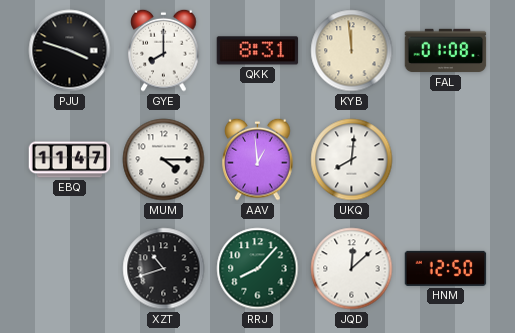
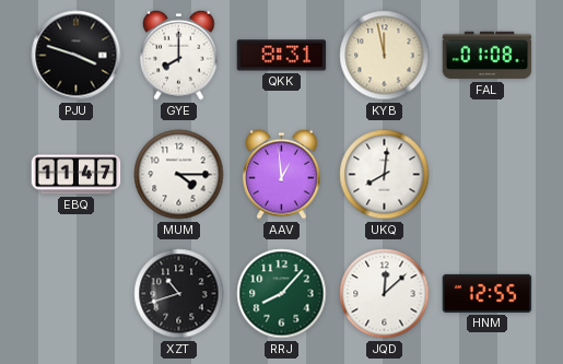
KYB: 11:59 -> 11:58 (385, 56)
HNM: 12:50 -> 12:55 (488, 293)
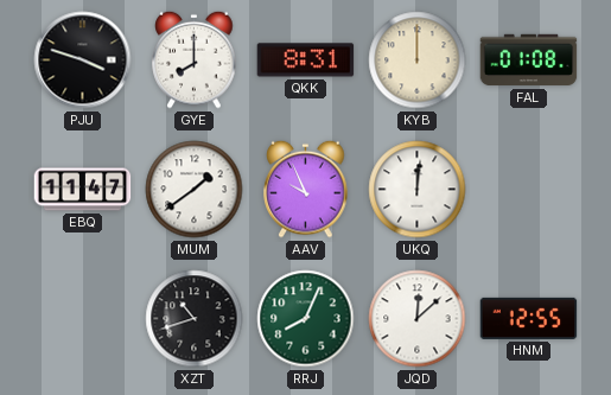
KYB: 11:58 -> 12:00 (418, 60)
MUM: 4:15 -> 1:39 (195, 190)
AAV: 12:59 -> 9:56 (306, 189)
UKQ: 8:01 -> 12:01 (418, 190)
RRJ: 8:07 -> 8:04 (306, 319)
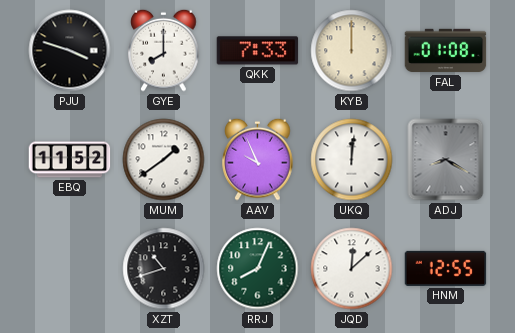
QKK: 8:31 -> 7:33 (258, 51)
EBQ: 11:47 -> 11:52 (70, 160)
ADJ: none -> 8:20 (446, 160)
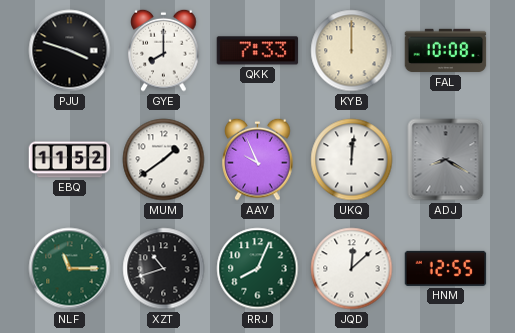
FAL: 01:08 -> 10:08 (446, 51)
NLF: none -> 11:15 (70, 269)
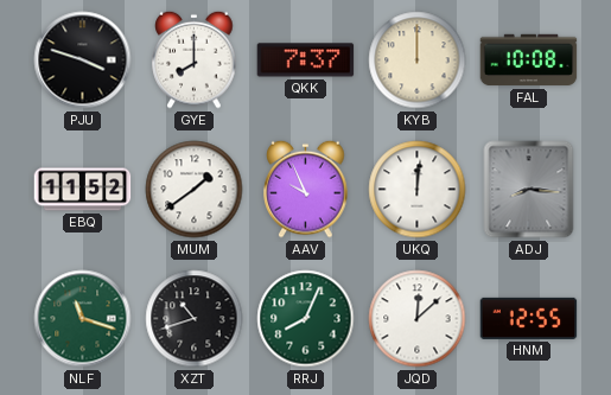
QKK: 7:33 -> 7:37 (306, 60)
ADJ: 8:20 -> 8:16 (529, 190)
NLF: 11:15 -> 11:18 (83, 319)
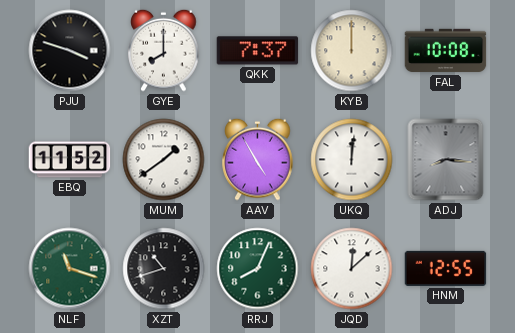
AAV: 9:56 -> 4:55 (258, 159)
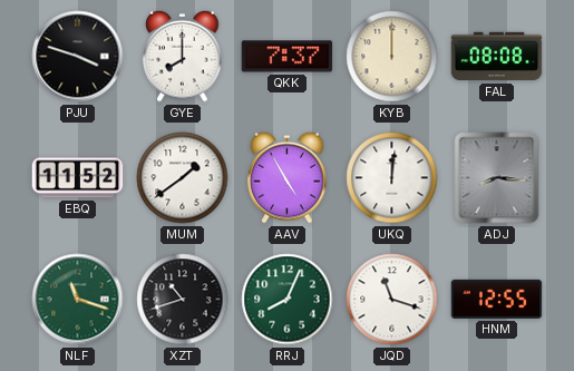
FAL: 10:08 -> 08:08 (497, 57)
JQD: 12:08 -> 11:18 (392, 300)
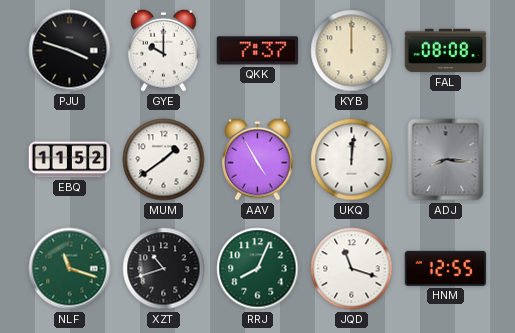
GYE: 8:00 -> 10:00 (164, 50)
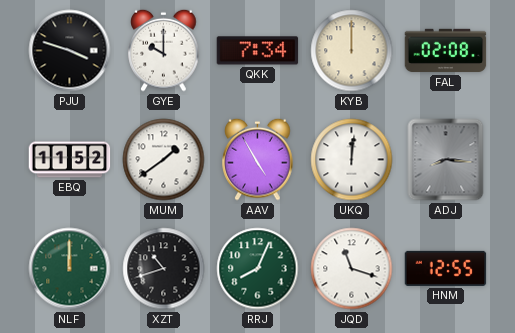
QKK: 7:37 -> 7:34 (258, 51)
FAL: 08:08 -> 02:08 (446, 51)
NLF: 11:18 -> 12:00 (70, 269)
